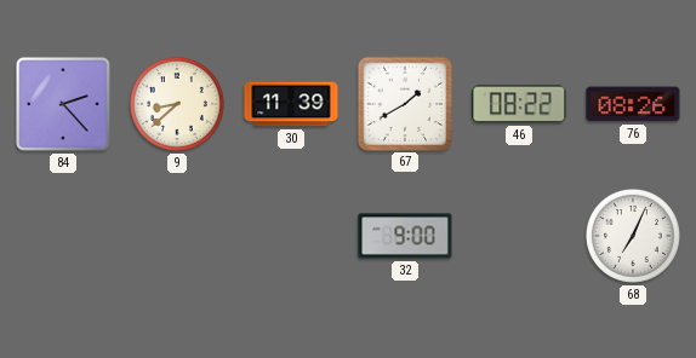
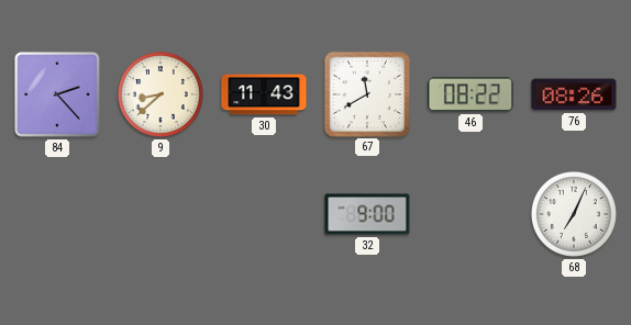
30: 11:39 -> 11:43 (264, 94)
67: 1:40 -> 11:40 (366, 93)
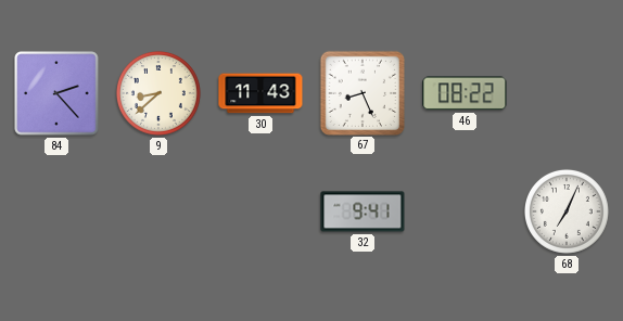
67: 11:40 -> 8:26 (361, 92)
76: 08:26 -> none (574, 94)
32: 9:00 -> 9:41 (363, 211)
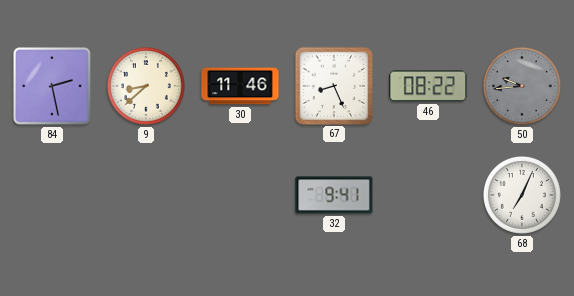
84: 2:23 -> 2:28 (52, 86)
30: 11:43 -> 11:46 (240, 86)
50: none -> 9:44 (522, 86)
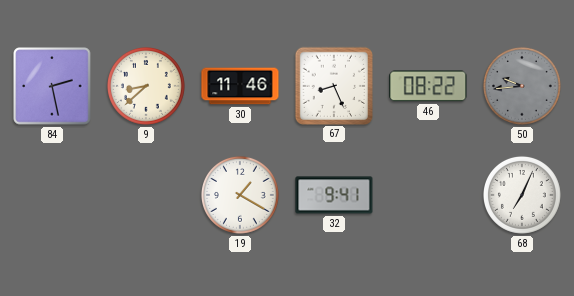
19: none -> 1:20 (240, 195)
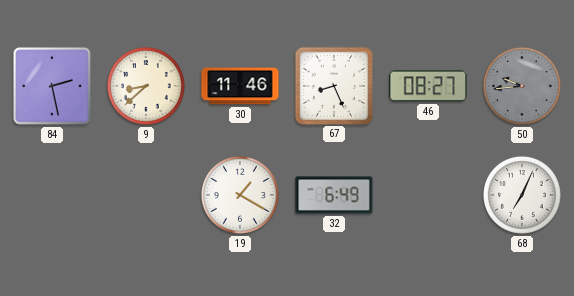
46: 08:22 -> 08:27 (428, 86)
32: 9:41 -> 6:49 (334, 195)
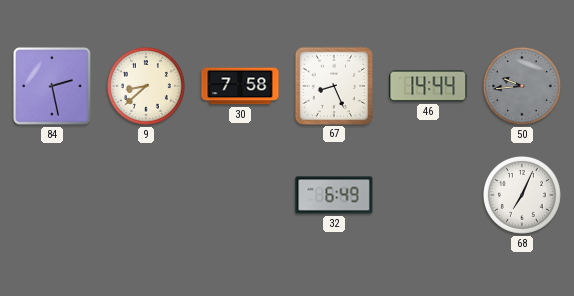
30: 11:46 -> 7:58 (240, 86)
46: 08:27 -> 14:44 (428, 86)
19: 1:20 -> none (240, 195)
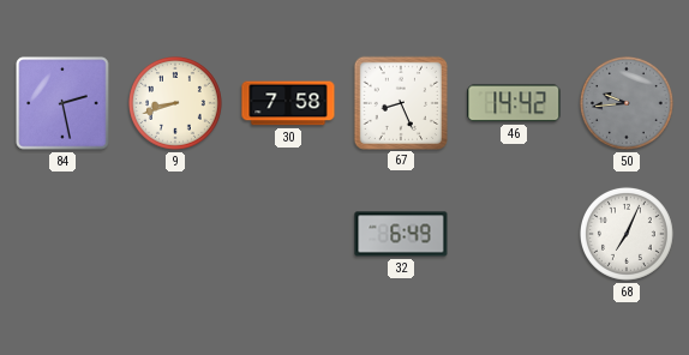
9: 8:38 -> 8:42 (175, 103)
46: 14:44 -> 14:42 (514, 103)
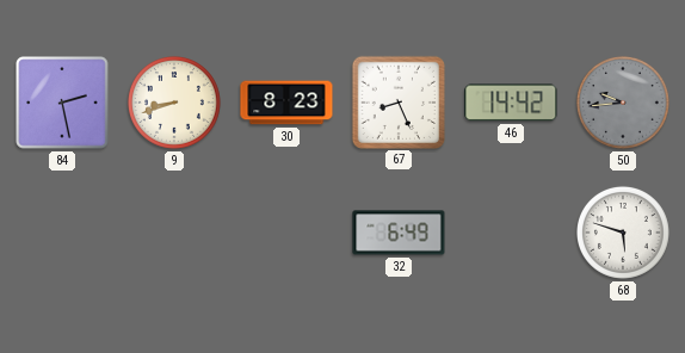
30: 7:58 -> 8:23 (286, 103)
68: 7:04 -> 5:48 (623, 233)
